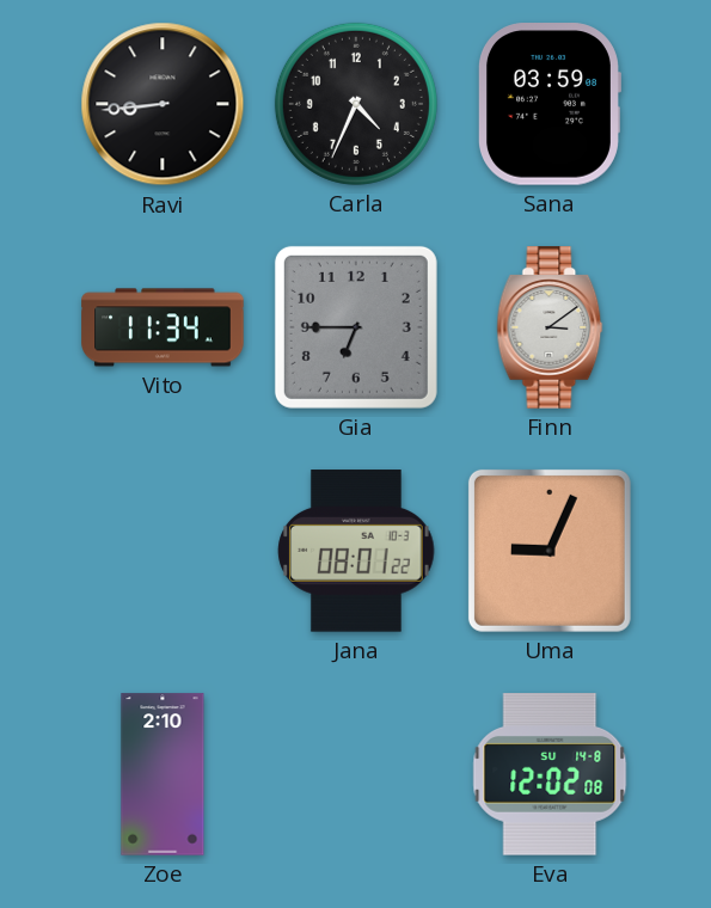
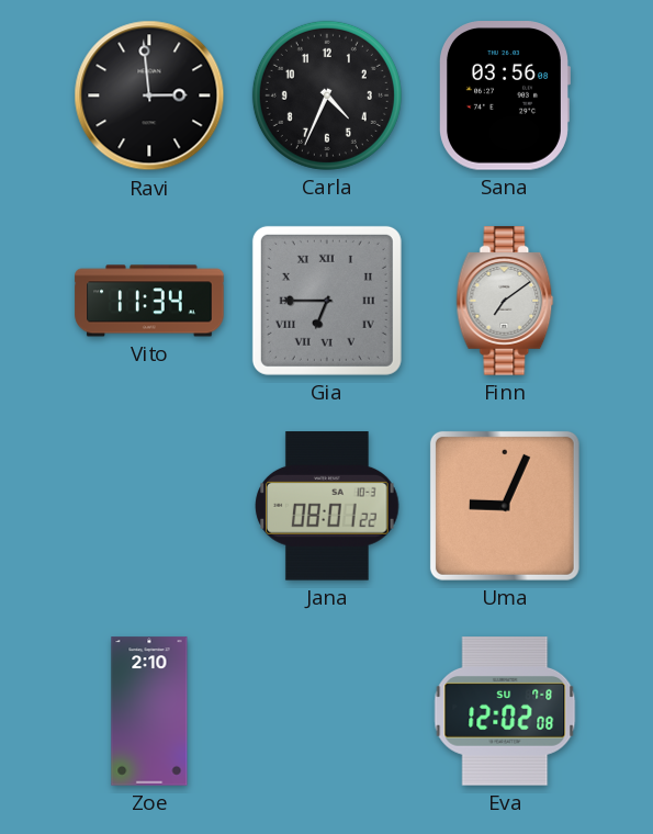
Ravi: 8:44 -> 2:59 (149, 95)
Sana: 03:59 -> 03:56 (504, 95)
Gia numerals: Arabic -> Roman (327, 301)
Finn: 3:09 -> 7:09 (505, 301)
Eva date: SU 14-8 -> SU 7-8 (505, 711)
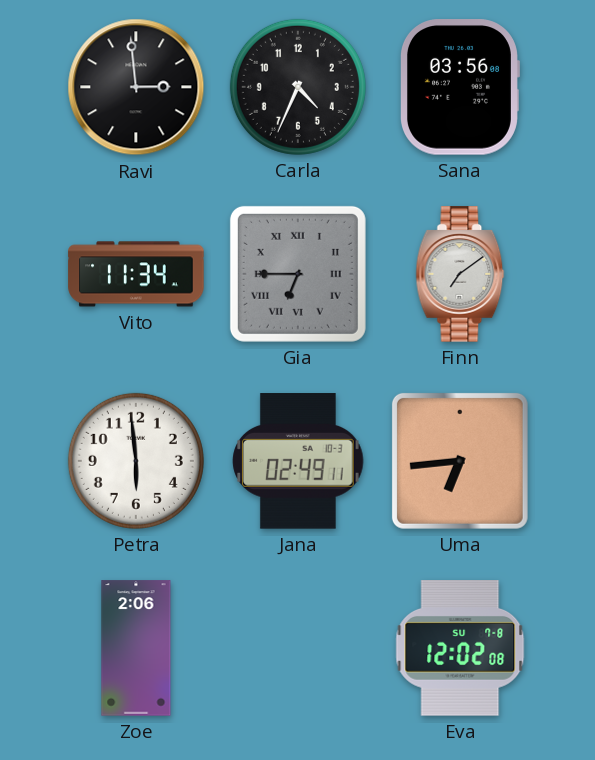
Petra: none -> 5:59 (136, 461)
Jana: 08:01 -> 02:49 (298, 461)
Uma: 9:04 -> 6:44 (460, 461)
Zoe: 2:10 -> 2:06 (136, 648)
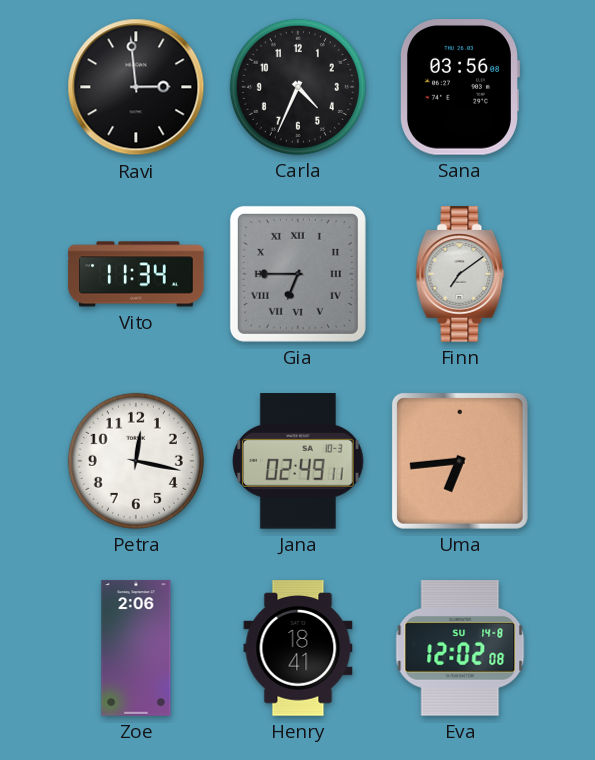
Petra: 5:59 -> 12:17 (136, 461)
Henry: none -> 18:41 (298, 648)
Eva date: SU 7-8 -> SU 14-8 (460, 648)
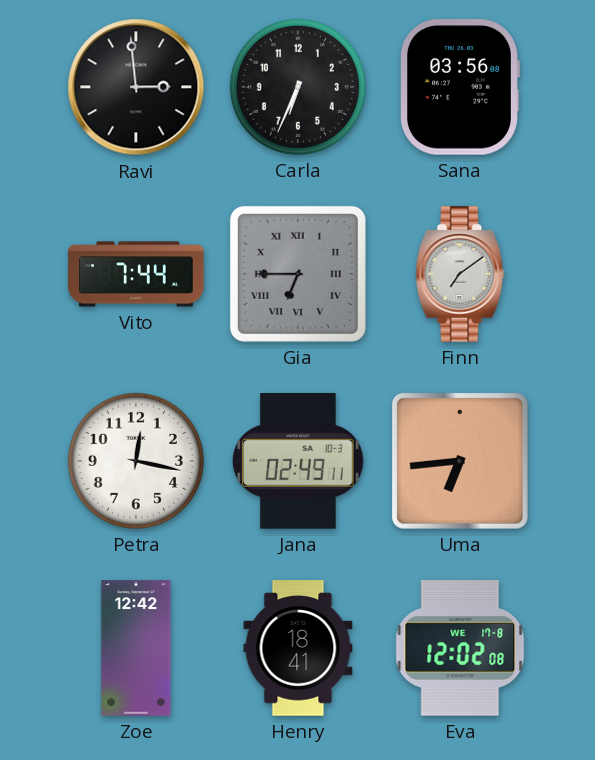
Carla: 4:34 -> 6:34 (298, 87)
Vito: 11:34 -> 7:44 (136, 274)
Zoe: 2:06 -> 12:42 (136, 648)
Eva date: SU 14-8 -> WE 17-8 (460, 648)
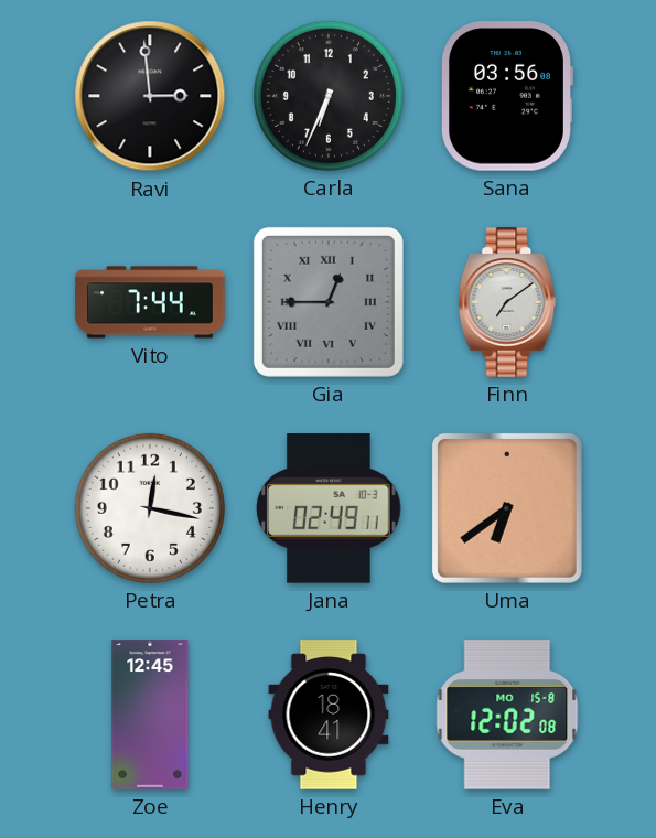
Gia: 6:45 -> 12:45 (329, 302)
Uma: 6:44 -> 6:39 (507, 508)
Zoe: 12:42 -> 12:45 (150, 715)
Eva date: WE 17-8 -> MO 15-8 (507, 715)
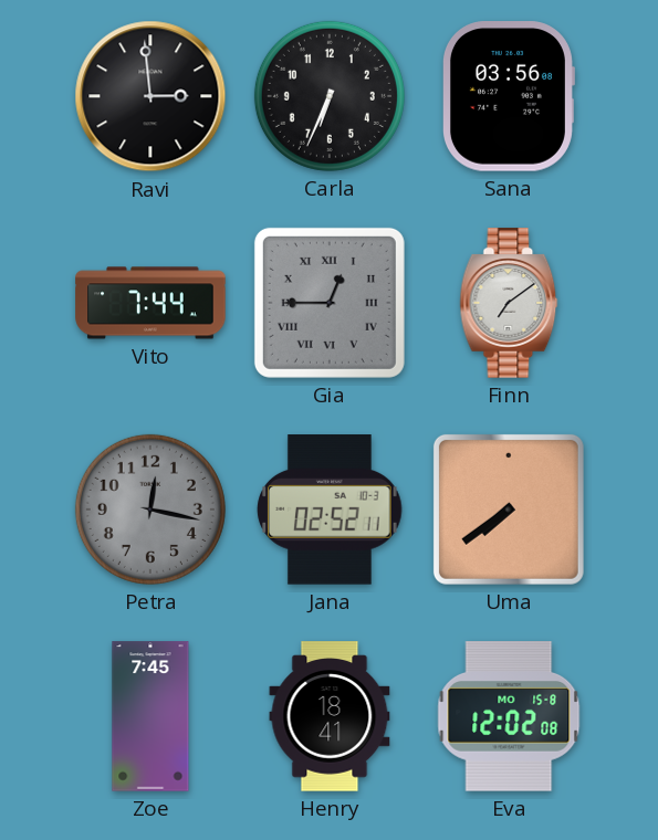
Petra dial: white -> grey (150, 510)
Jana: 02:49 -> 02:52 (330, 510)
Uma: 6:39 -> 7:39 (509, 510)
Zoe: 12:45 -> 7:45 (150, 716)
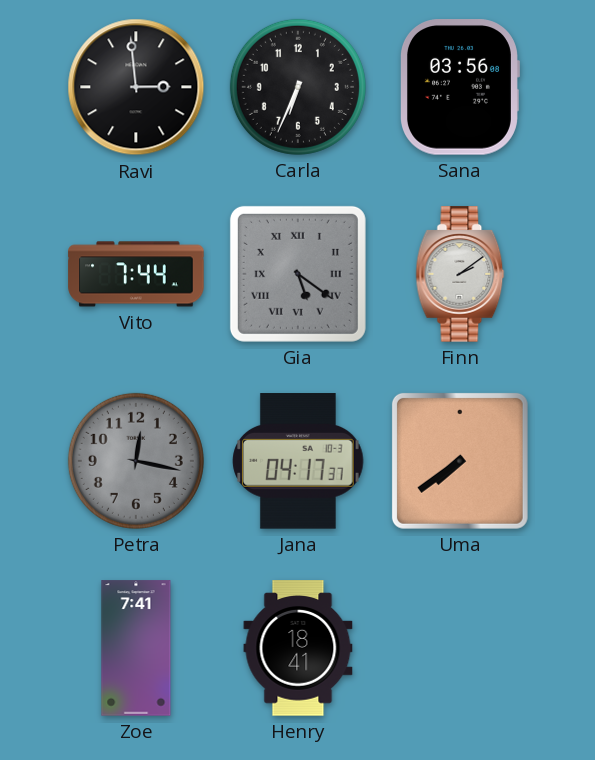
Gia: 12:45 -> 5:21 (298, 274)
Finn: 7:09 -> 2:09 (460, 274)
Jana: 02:52 -> 04:17 (298, 461)
Zoe: 7:45 -> 7:41 (136, 648)
Eva: 12:02 -> none (509, 716)
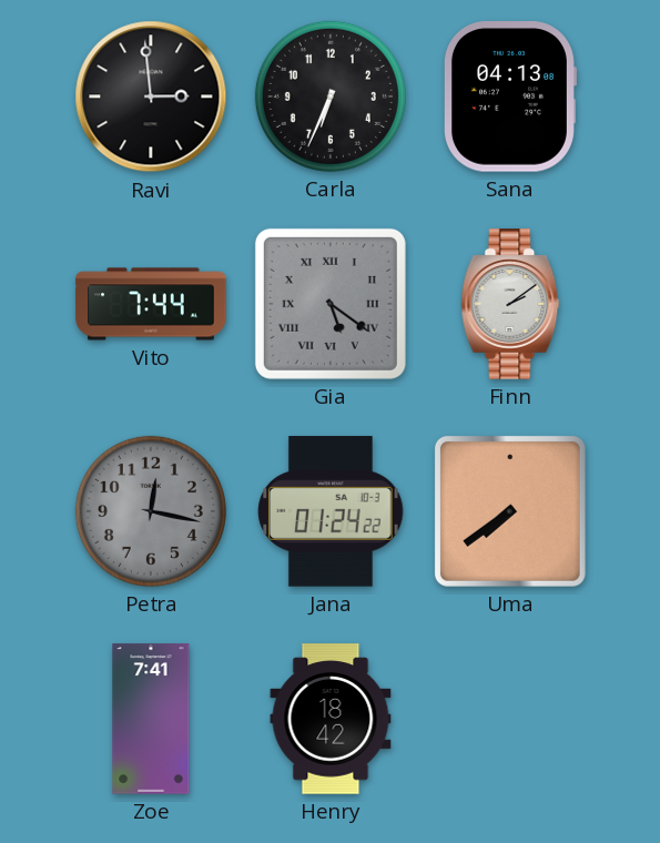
Sana: 03:56 -> 04:13 (509, 97)
Jana: 04:17 -> 01:24 (331, 511)
Henry: 18:41 -> 18:42 (331, 719)
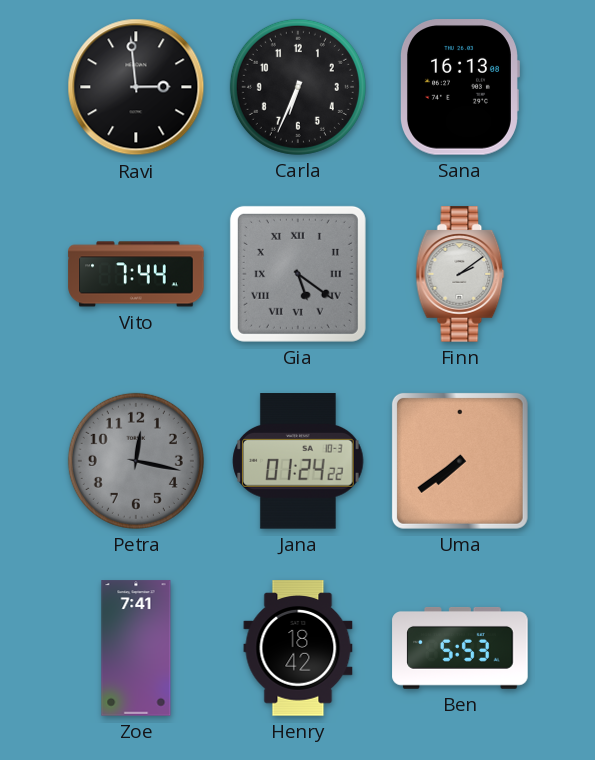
Sana: 04:13 -> 16:13 (459, 87)
Ben: none -> 5:53 (460, 648)
